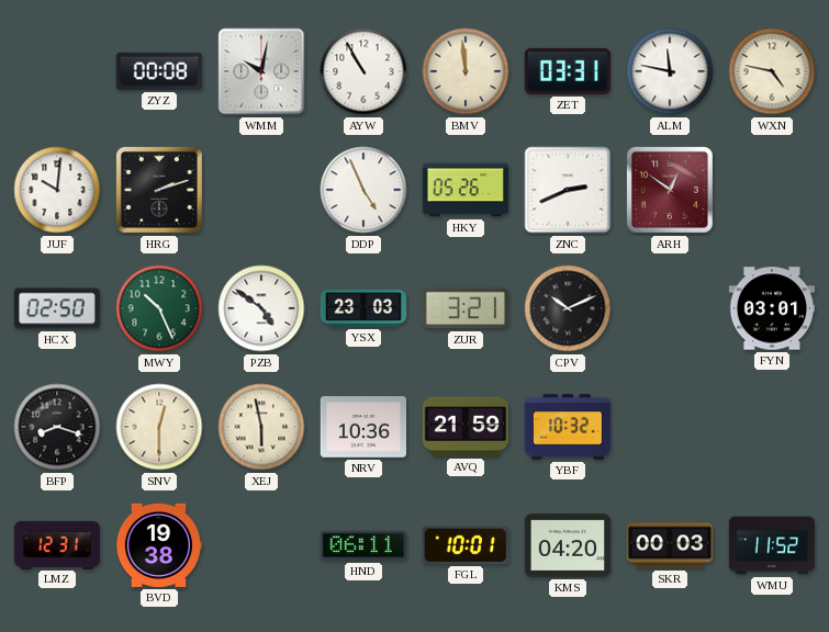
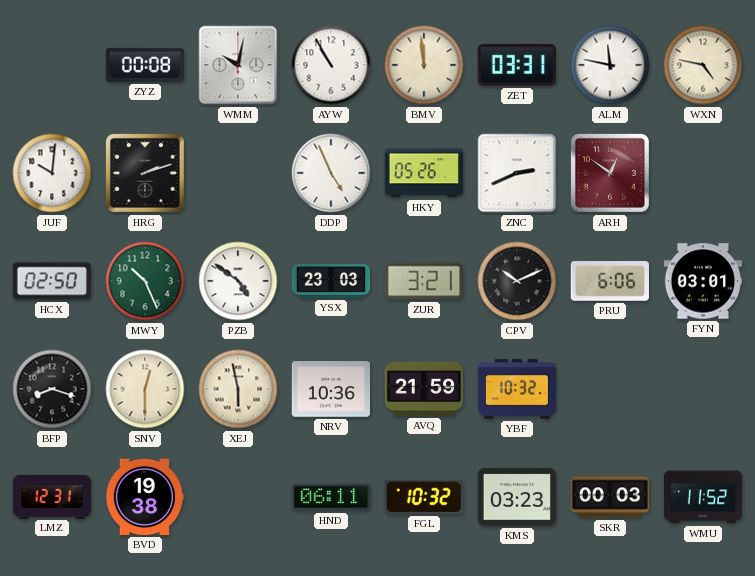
PRU: none -> 6:06 (610, 282)
FGL: 10:01 -> 10:32 (424, 497)
KMS: 04:20 -> 03:23 (516, 497)
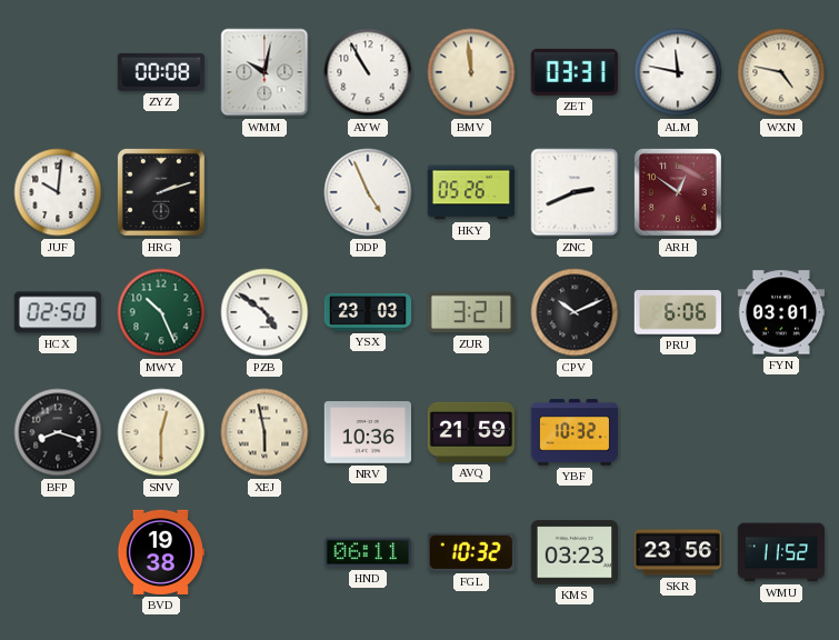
LMZ: 12:31 -> none (52, 496)
SKR: 00:03 -> 23:56 (678, 552)
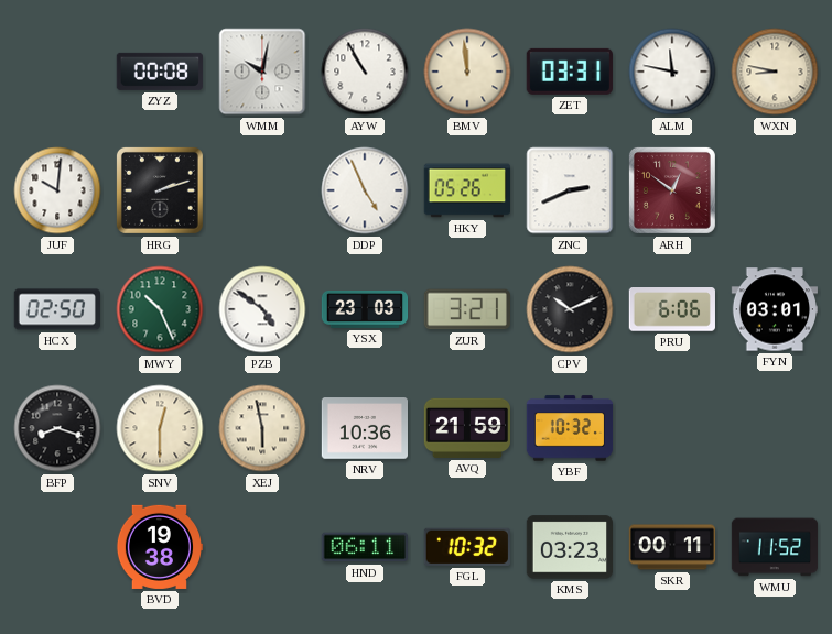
WXN: 4:47 -> 8:47 (775, 72)
SKR: 23:56 -> 00:11 (672, 547)
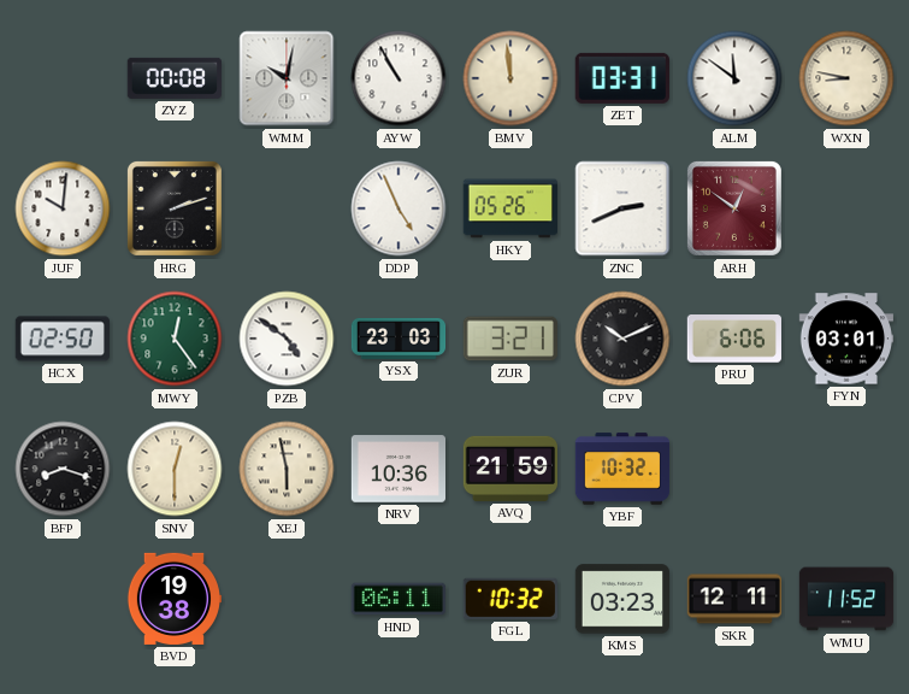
ALM: 11:47 -> 11:51 (734, 78)
MWY: 10:26 -> 12:24 (175, 339)
SKR: 00:11 -> 12:11 (734, 599)
